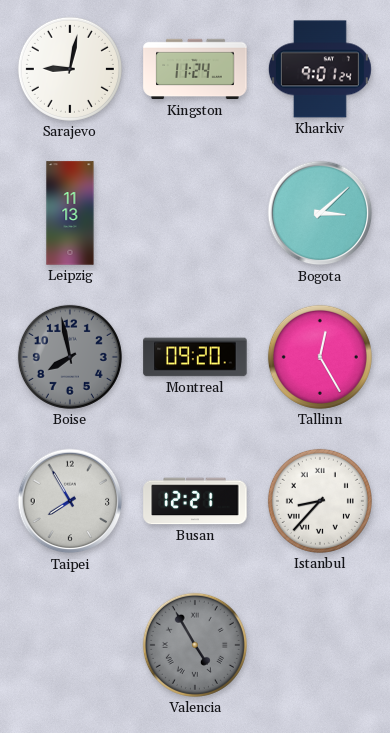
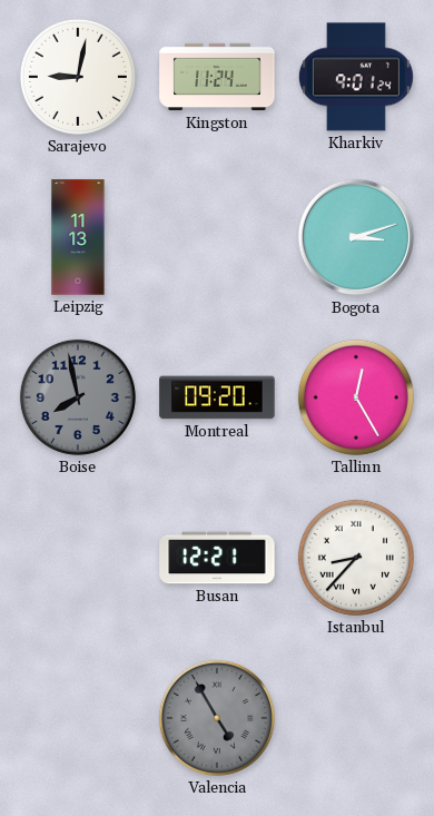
Bogota: 3:08 -> 3:12 (356, 237)
Taipei: 7:55 -> none (70, 501)
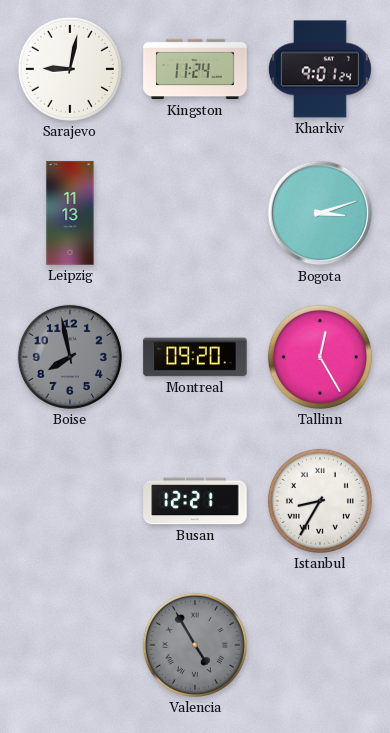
Istanbul: 8:37 -> 8:35 (320, 501)
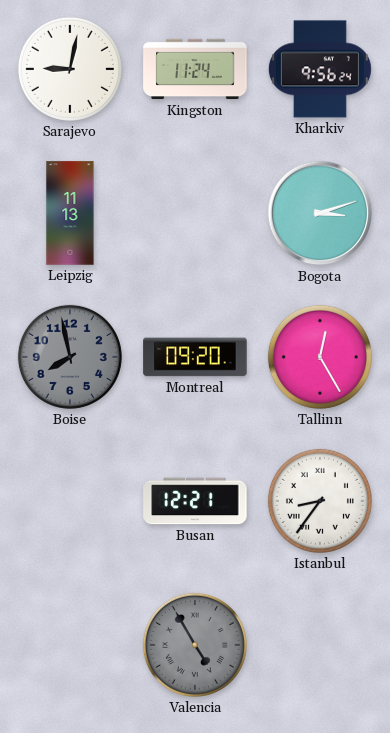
Kharkiv: 9:01 -> 9:56 (320, 69)
Istanbul: 8:35 -> 8:36 (320, 501)
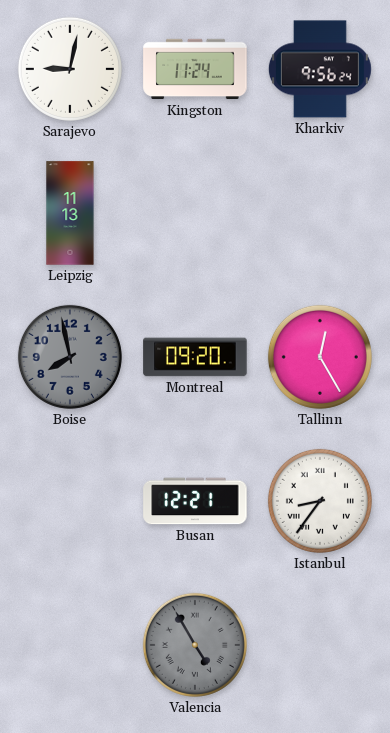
Bogota: 3:12 -> none (320, 213)
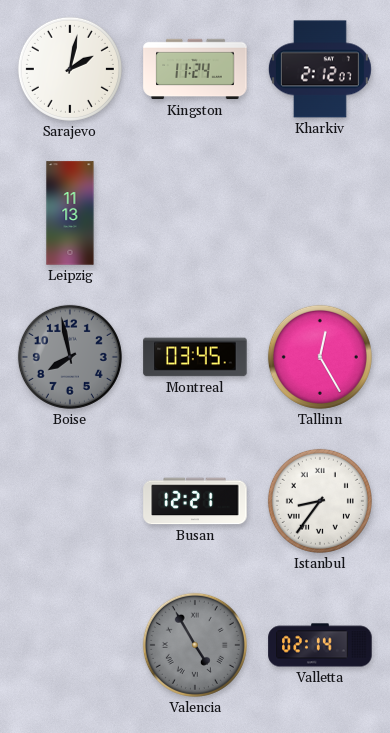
Sarajevo: 9:02 -> 2:02 (70, 69)
Kharkiv: 9:56 -> 2:12 (320, 69)
Montreal: 09:20 -> 03:45 (195, 357)
Valletta: none -> 02:14 (320, 645)
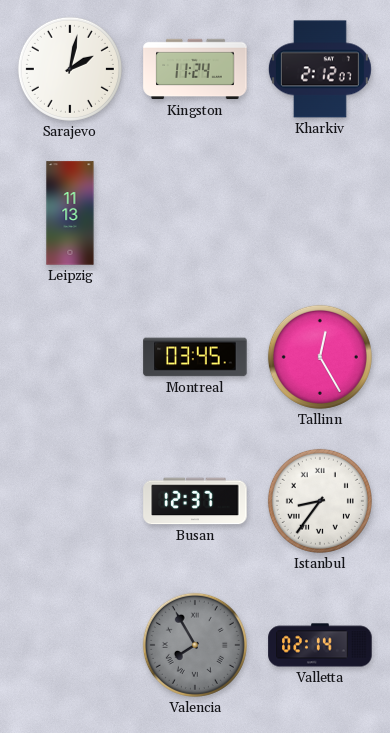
Boise: 7:58 -> none (70, 357)
Busan: 12:21 -> 12:37 (195, 501)
Valencia: 4:55 -> 7:55 (195, 645)
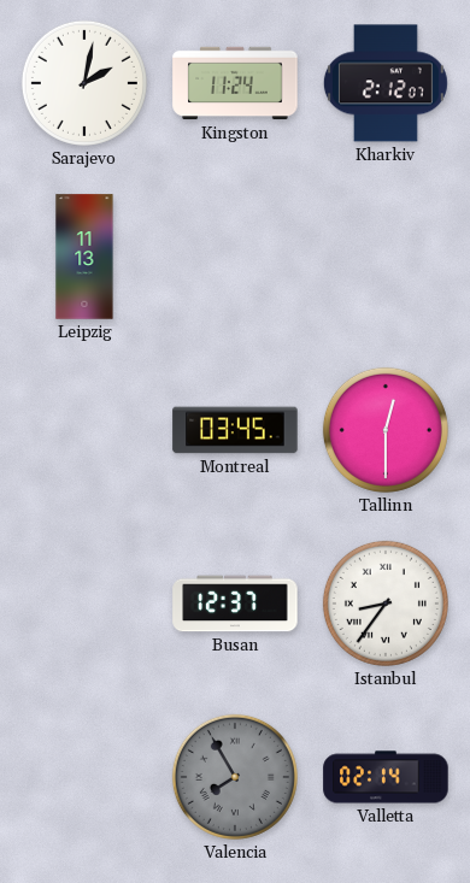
Tallinn: 12:25 -> 12:30 (386, 430)
